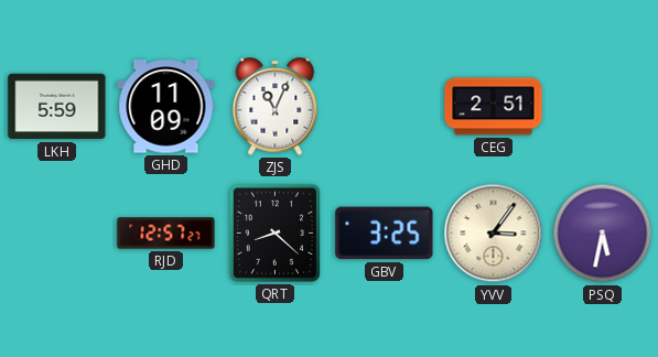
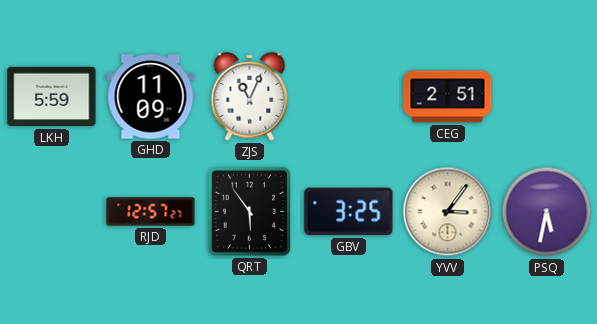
QRT: 8:22 -> 5:54 (249, 211)
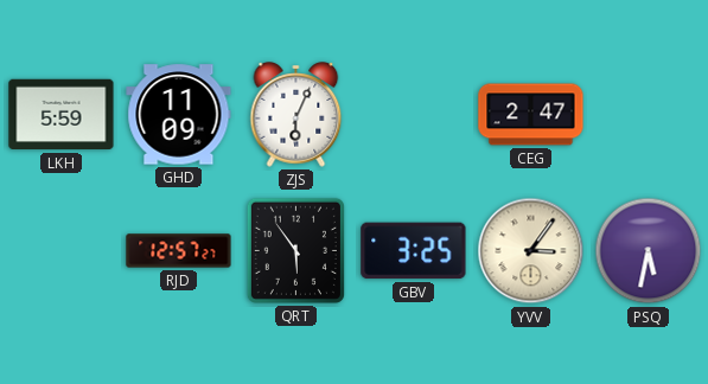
ZJS: 11:04 -> 6:04 (296, 115)
CEG: 2:51 -> 2:47 (531, 115)
